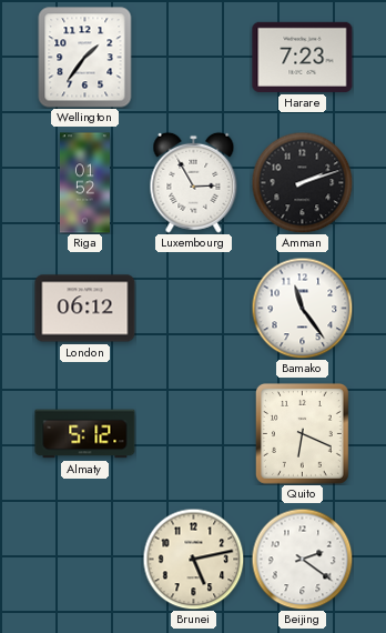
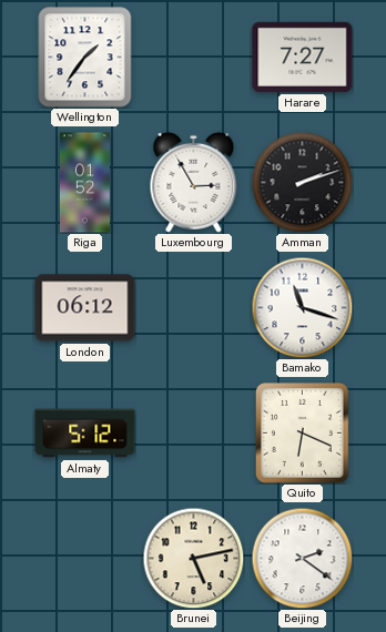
Harare: 7:23 -> 7:27 (303, 57)
Bamako: 11:24 -> 11:18 (302, 307)
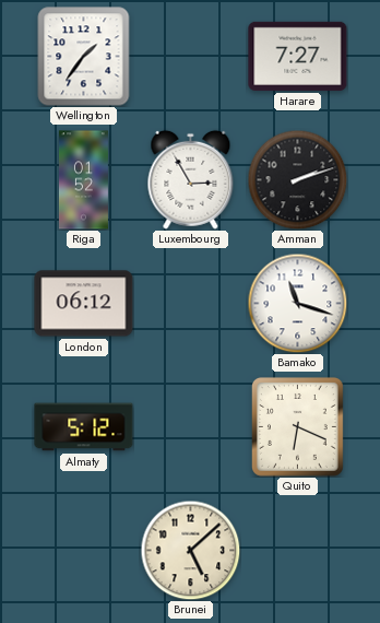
Brunei: 5:13 -> 5:08 (190, 550)
Beijing: 2:21 -> none (302, 558)
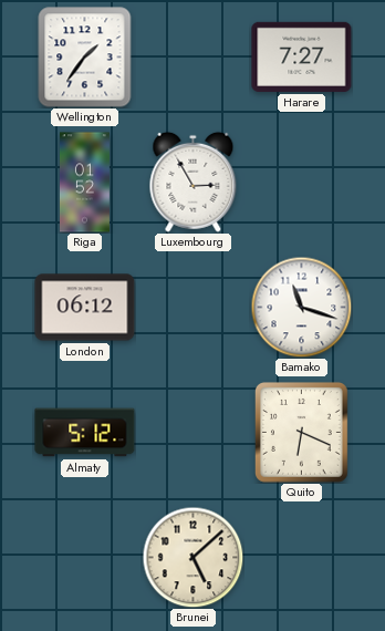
Amman: 2:12 -> none (297, 179)
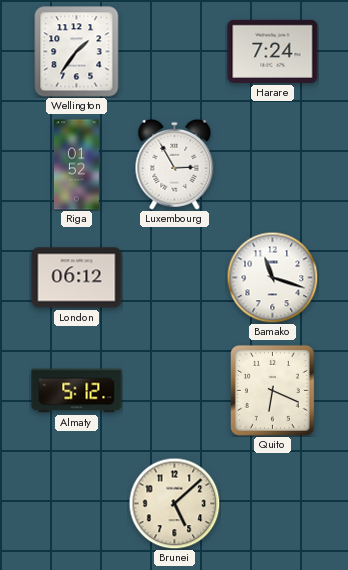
Harare: 7:27 -> 7:24 (273, 51)
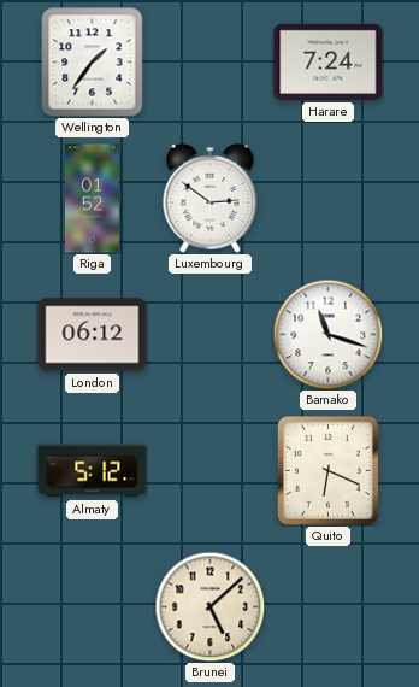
Luxembourg: 2:55 -> 2:51 (211, 198)
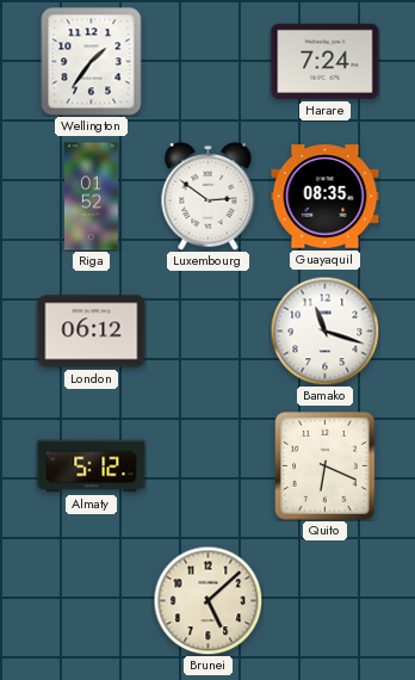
Guayaquil: none -> 08:35 (326, 197)
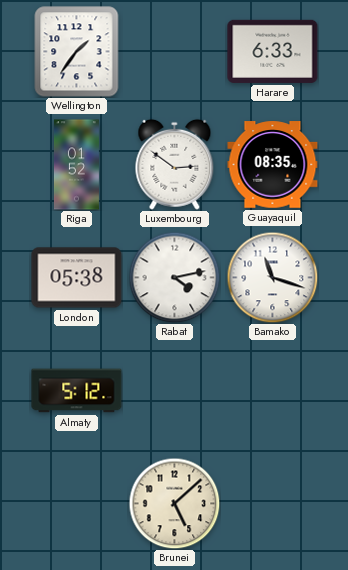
Harare: 7:24 -> 6:33 (273, 51)
London: 06:12 -> 05:38 (77, 278)
Rabat: none -> 4:13 (174, 277)
Quito: 6:19 -> none (324, 465)
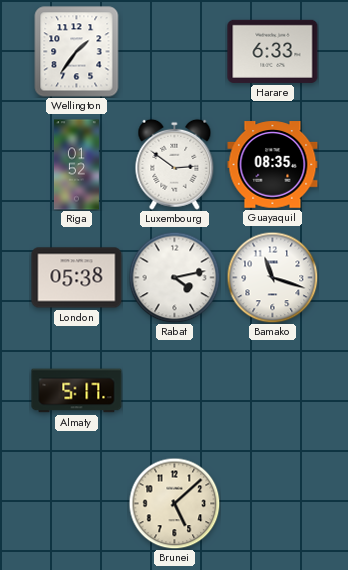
Almaty: 5:12 -> 5:17 (77, 391)
